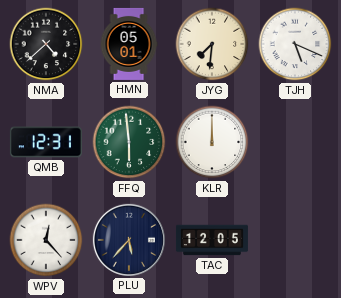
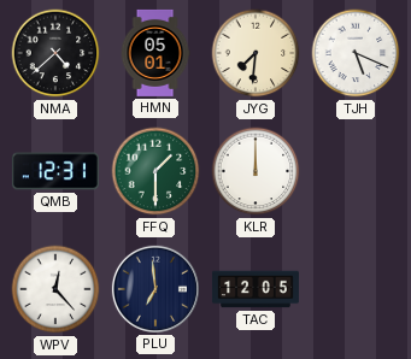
FFQ: 5:59 -> 1:30 (155, 171)
PLU: 5:37 -> 6:59 (155, 289)
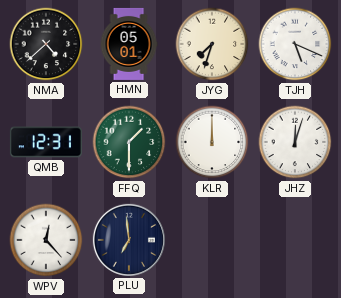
JYG: 7:31 -> 7:33 (212, 44)
JHZ: none -> 12:03 (295, 142)
TAC: 12:05 -> none (256, 289)
